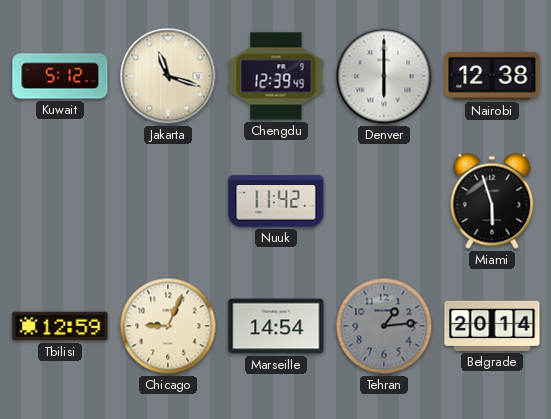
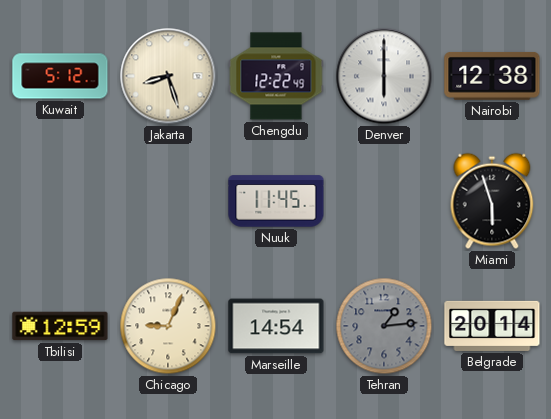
Jakarta: 11:18 -> 8:27 (168, 76)
Chengdu: 12:39 -> 12:22 (276, 76)
Nuuk: 11:42 -> 11:45 (276, 201)
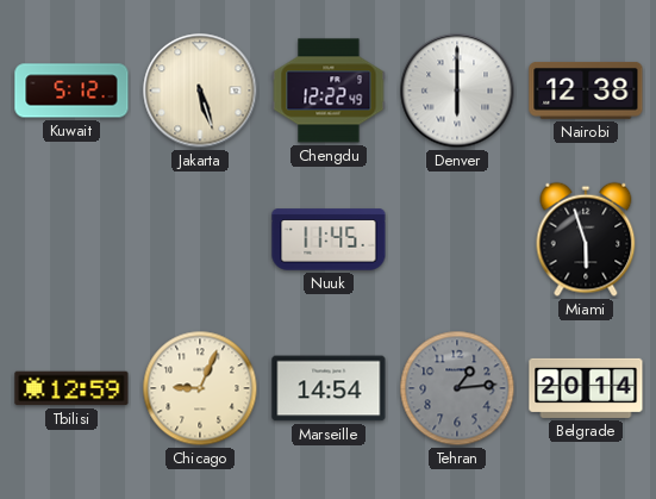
Jakarta: 8:27 -> 5:27 (200, 91)
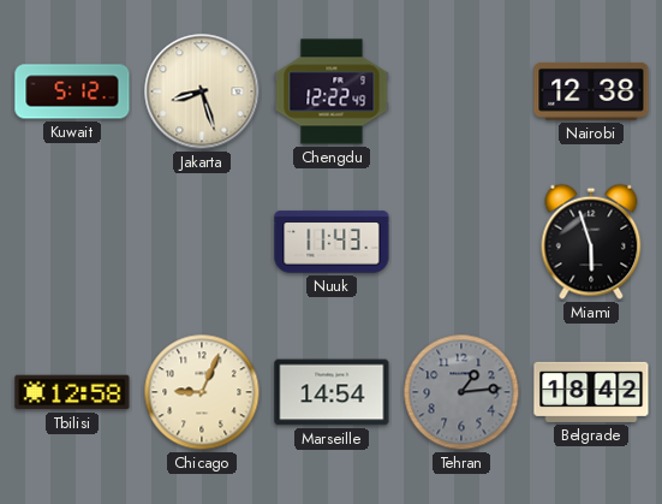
Jakarta: 5:27 -> 8:27 (202, 91)
Denver: 6:00 -> none (457, 91)
Nuuk: 11:45 -> 11:43 (332, 242)
Tbilisi: 12:59 -> 12:58 (72, 392)
Belgrade: 20:14 -> 18:42 (591, 392)
